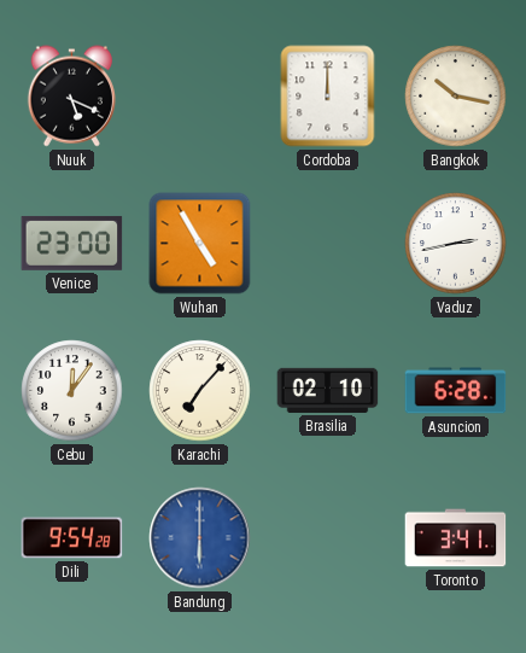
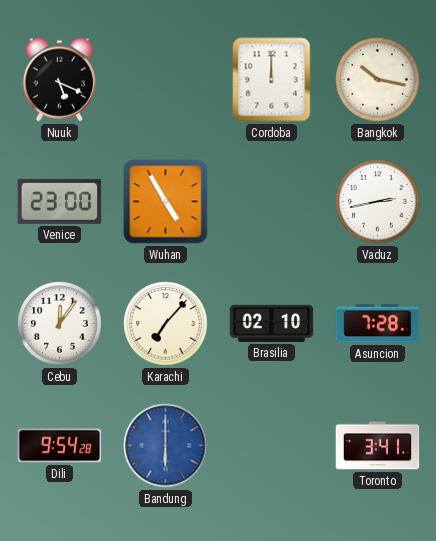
Asuncion: 6:28 -> 7:28 (378, 324)
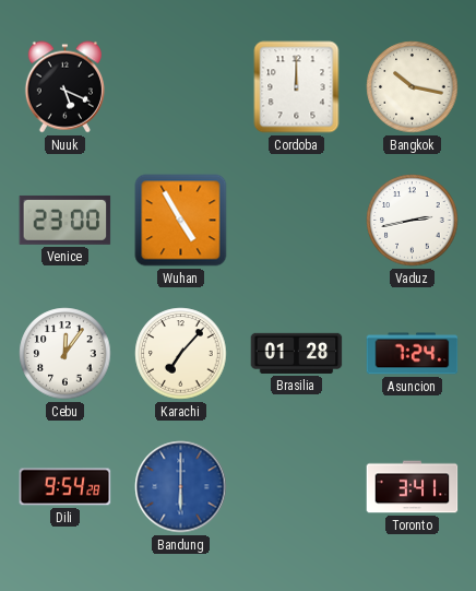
Brasilia: 02:10 -> 01:28 (297, 353)
Asuncion: 7:28 -> 7:24 (413, 354)
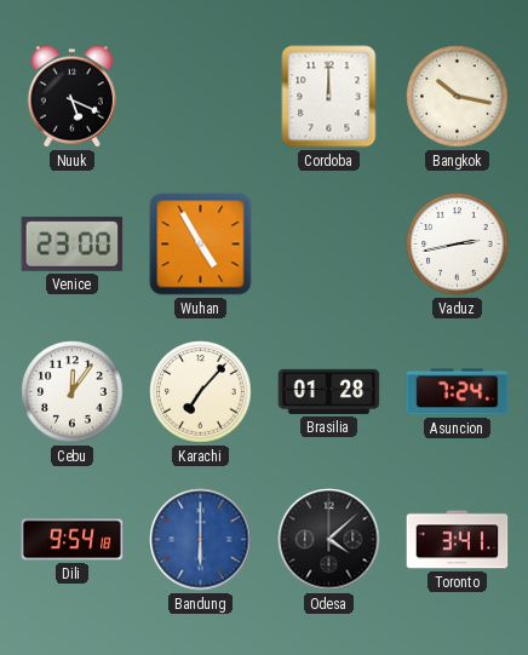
Dili: 9:54:28 -> 9:54:18 (73, 540)
Odesa: none -> 4:08 (329, 540)
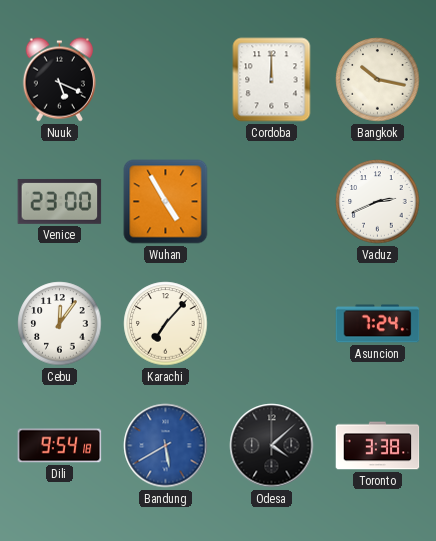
Vaduz: 2:43 -> 2:41 (378, 202)
Brasilia: 01:28 -> none (329, 391)
Bandung: 6:00 -> 5:40 (166, 446)
Toronto: 3:41 -> 3:38 (378, 446)
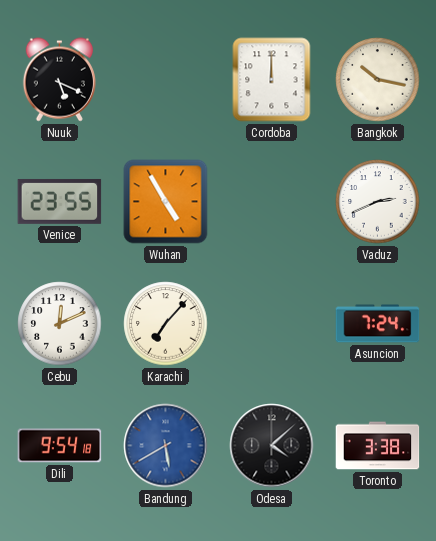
Venice: 23:00 -> 23:55 (60, 201)
Cebu: 12:06 -> 12:11 (60, 324)
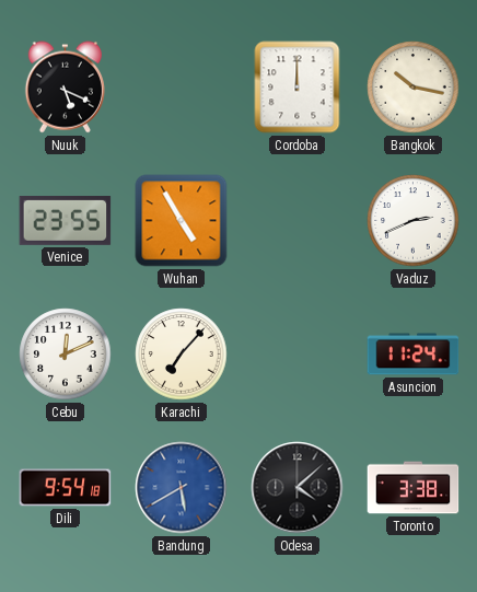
Asuncion: 7:24 -> 11:24 (414, 355)
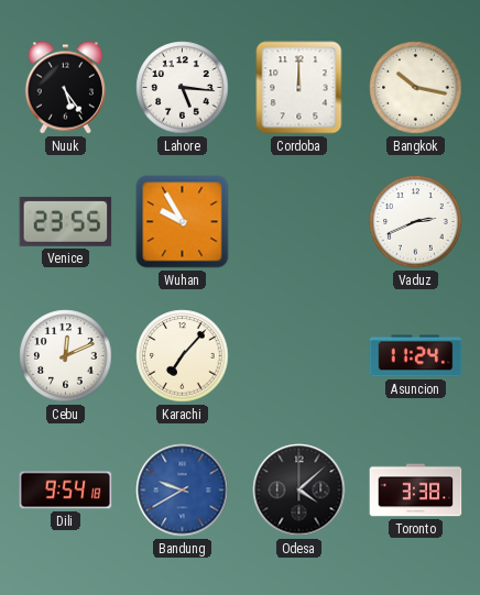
Nuuk: 5:19 -> 5:24 (65, 88)
Lahore: none -> 5:16 (183, 88)
Wuhan: 4:55 -> 9:55 (183, 222)
Bandung: 5:40 -> 9:40 (183, 491)
